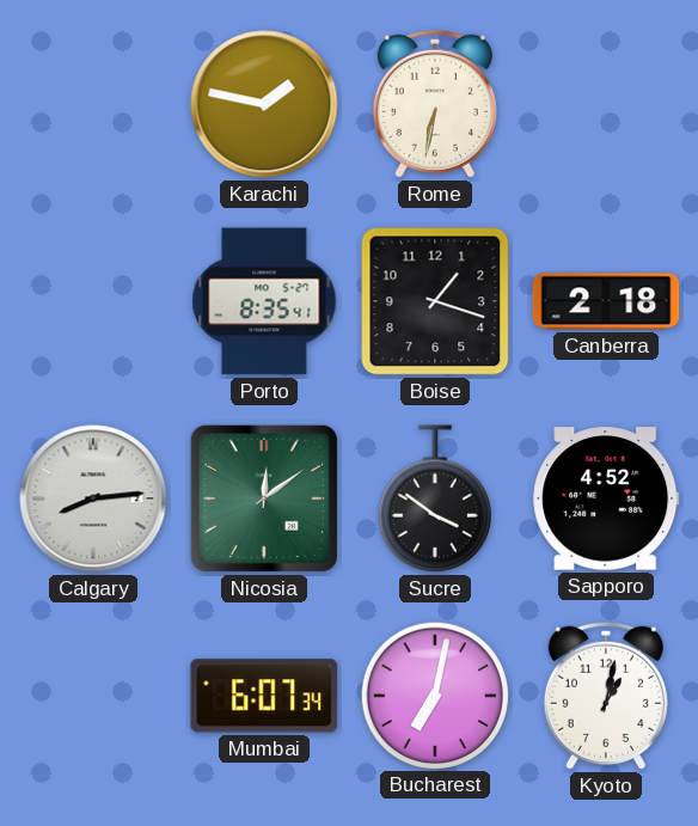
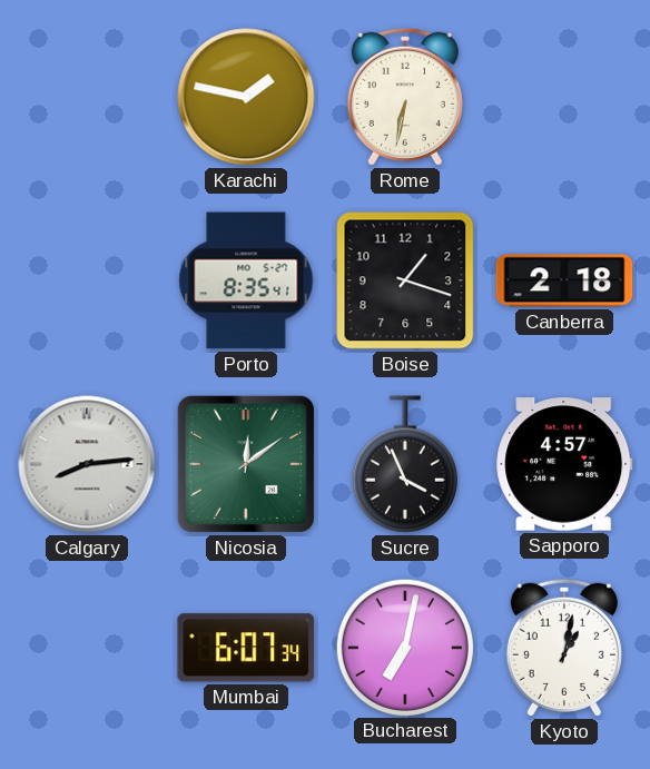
Sucre: 3:51 -> 3:56 (405, 464)
Sapporo: 4:52 -> 4:57 (564, 464)
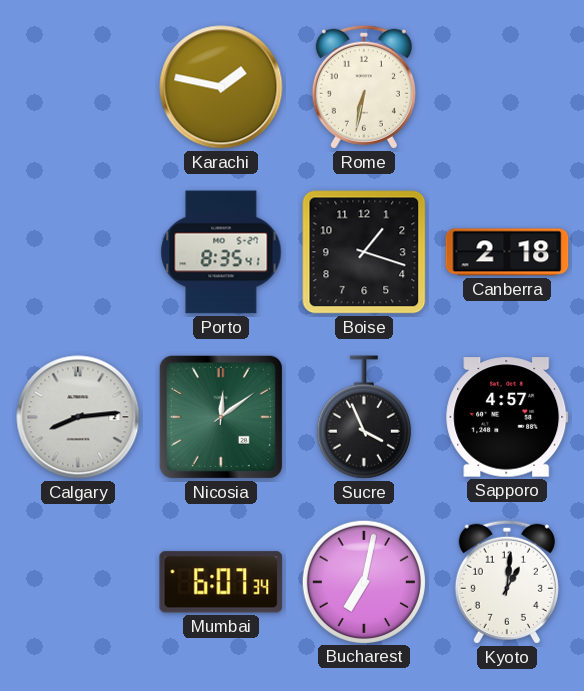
Kyoto: 1:02 -> 1:01 (507, 582)
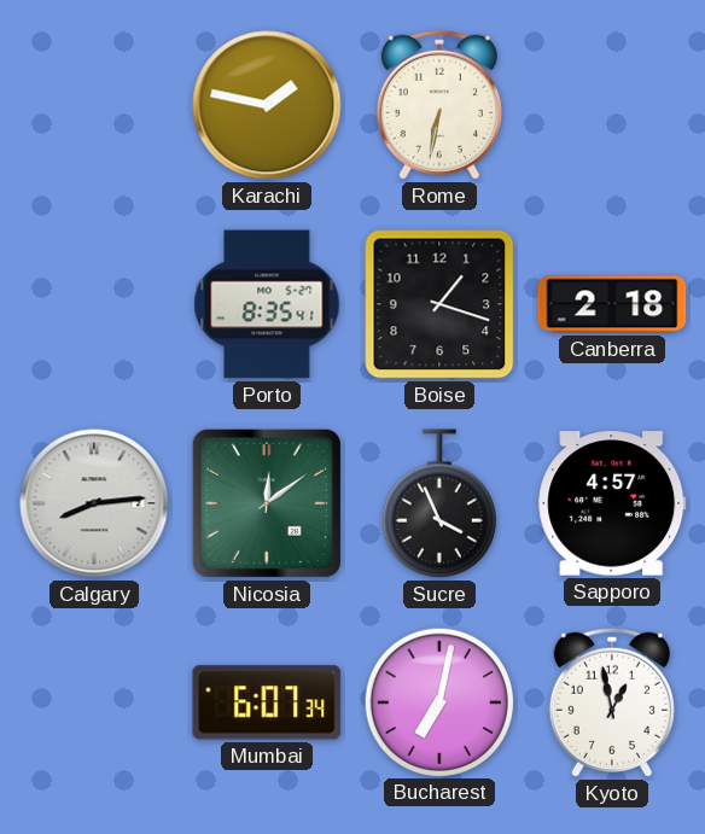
Kyoto: 1:01 -> 12:58 (612, 702)
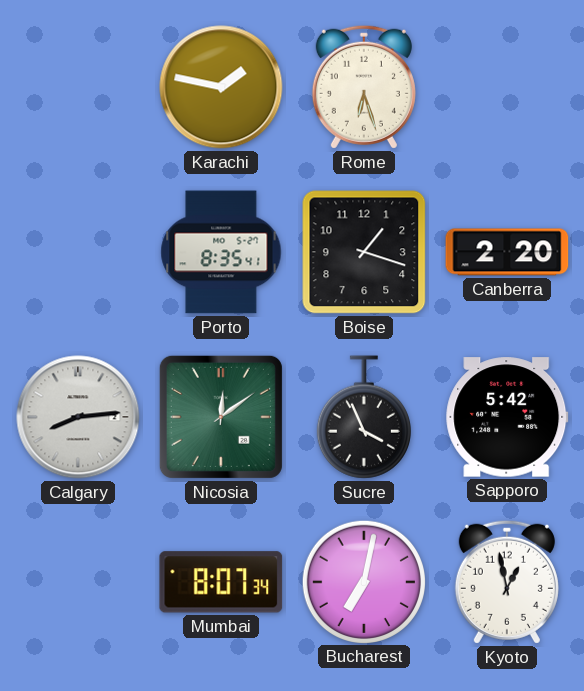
Rome: 6:32 -> 6:27 (364, 87)
Canberra: 2:18 -> 2:20 (507, 252)
Sapporo: 4:57 -> 5:42 (507, 417)
Mumbai: 6:07 -> 8:07 (221, 582)
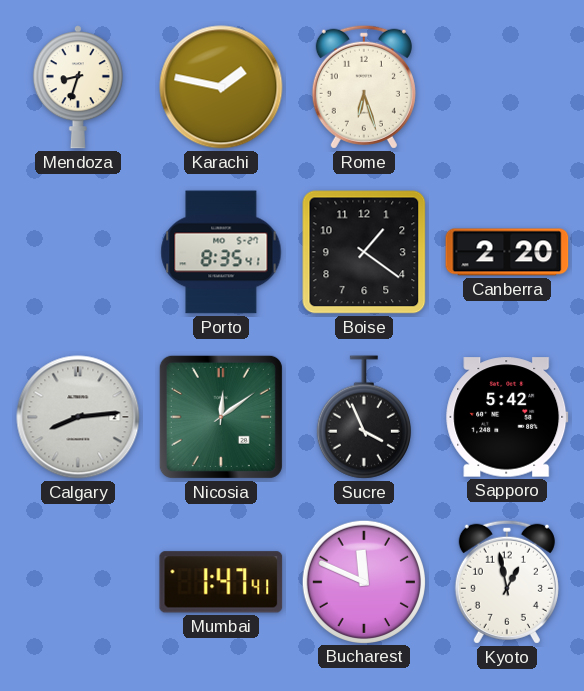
Mendoza: none -> 8:33 (78, 87)
Boise: 1:18 -> 1:21 (364, 252)
Mumbai: 8:07 -> 1:47 (221, 582)
Bucharest: 7:02 -> 11:49 (363, 581)
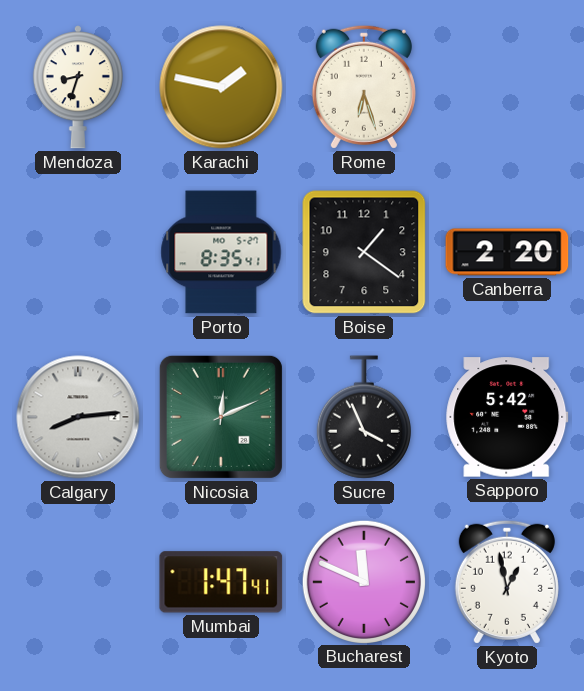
Nicosia: 12:09 -> 12:11 (221, 417)
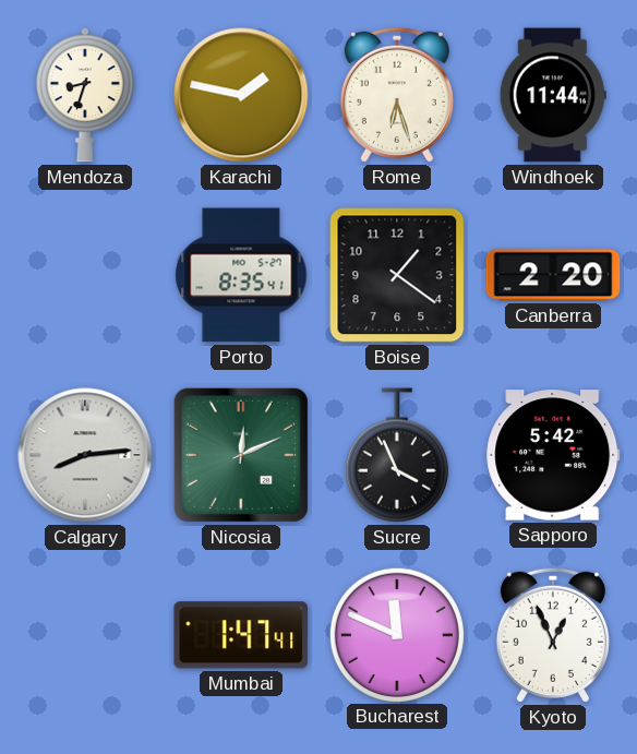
Windhoek: none -> 11:44 (553, 95)
Kyoto: 12:58 -> 12:56 (553, 635)
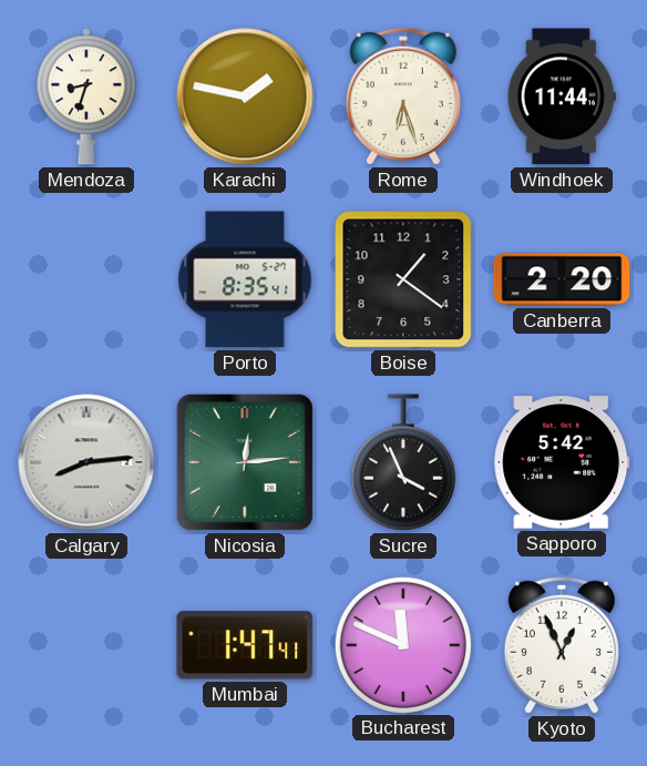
Nicosia: 12:11 -> 12:14 (245, 462)
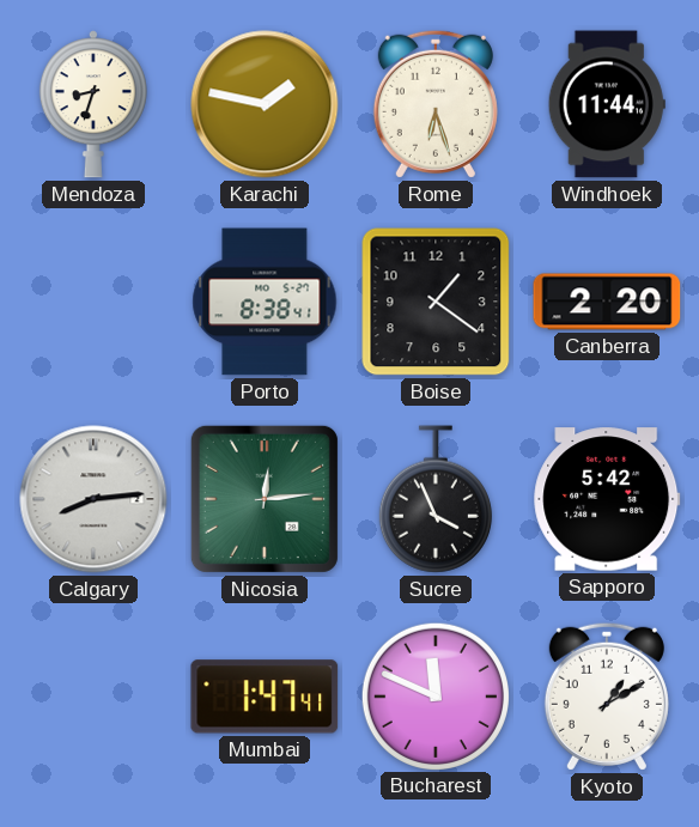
Porto: 8:35 -> 8:38 (265, 302)
Kyoto: 12:56 -> 1:10 (607, 697)
